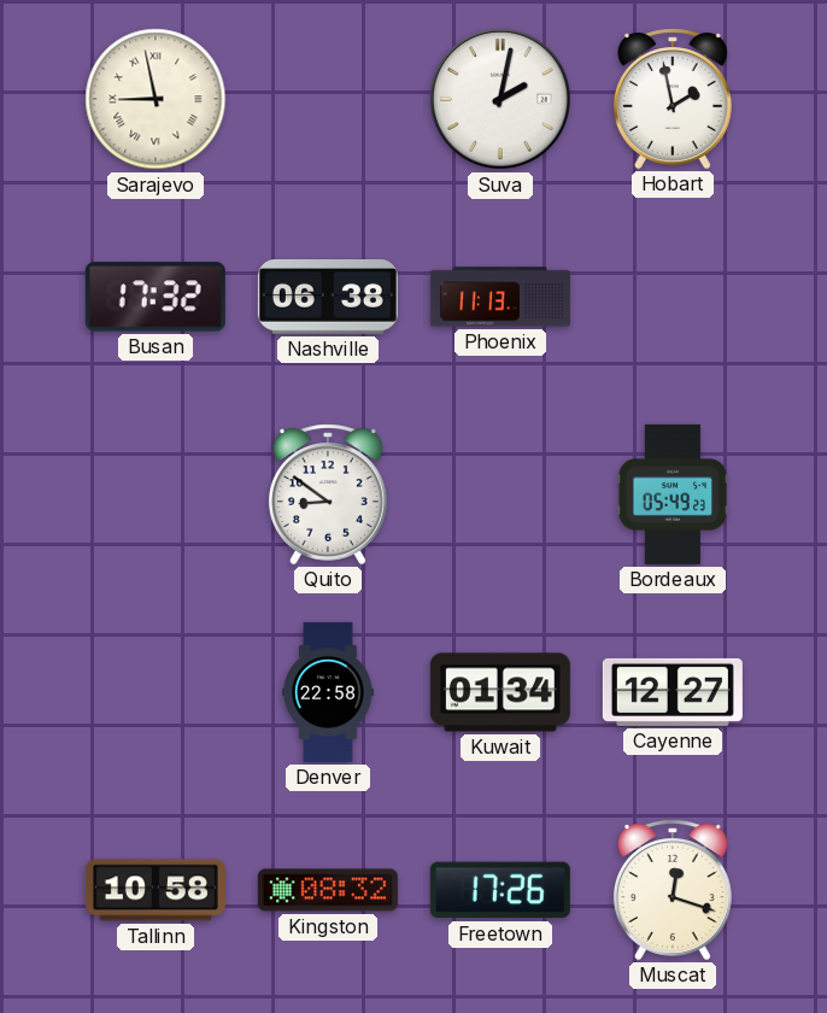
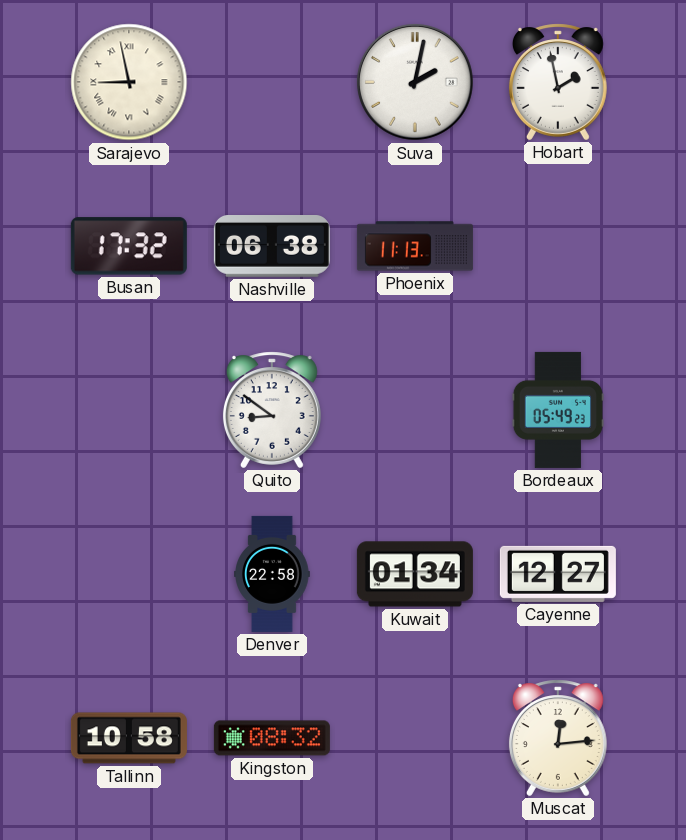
Freetown: 17:26 -> none (500, 890)
Muscat: 12:18 -> 12:14 (558, 738)
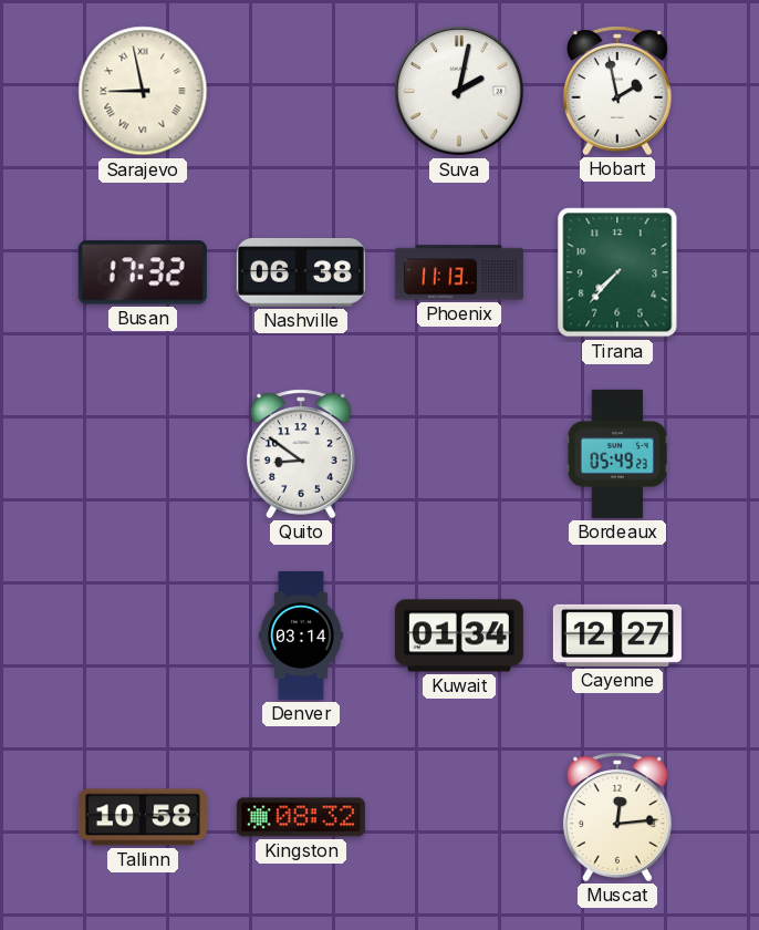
Tirana: none -> 7:37 (617, 272)
Denver: 22:58 -> 03:14 (301, 635)
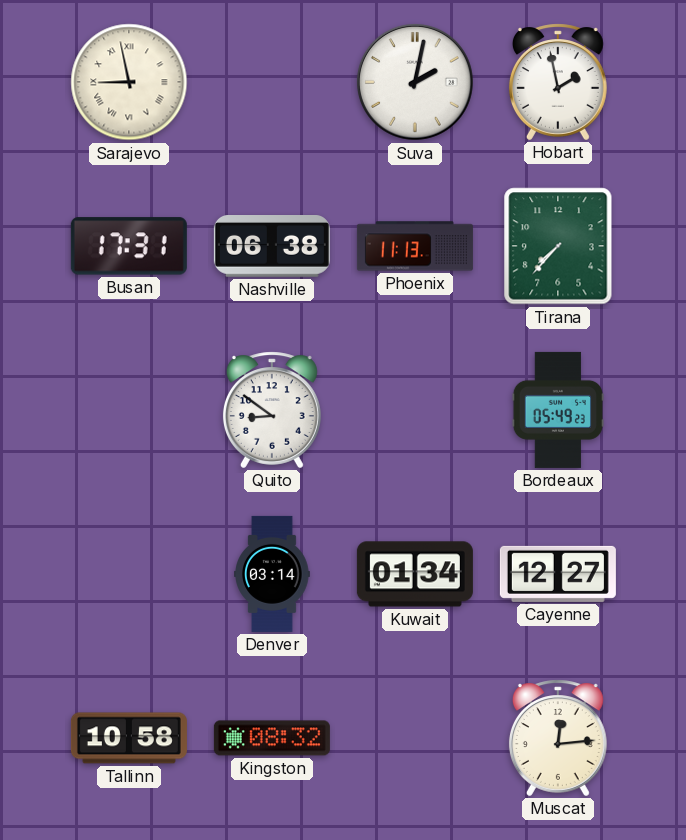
Busan: 17:32 -> 17:31 (129, 246)
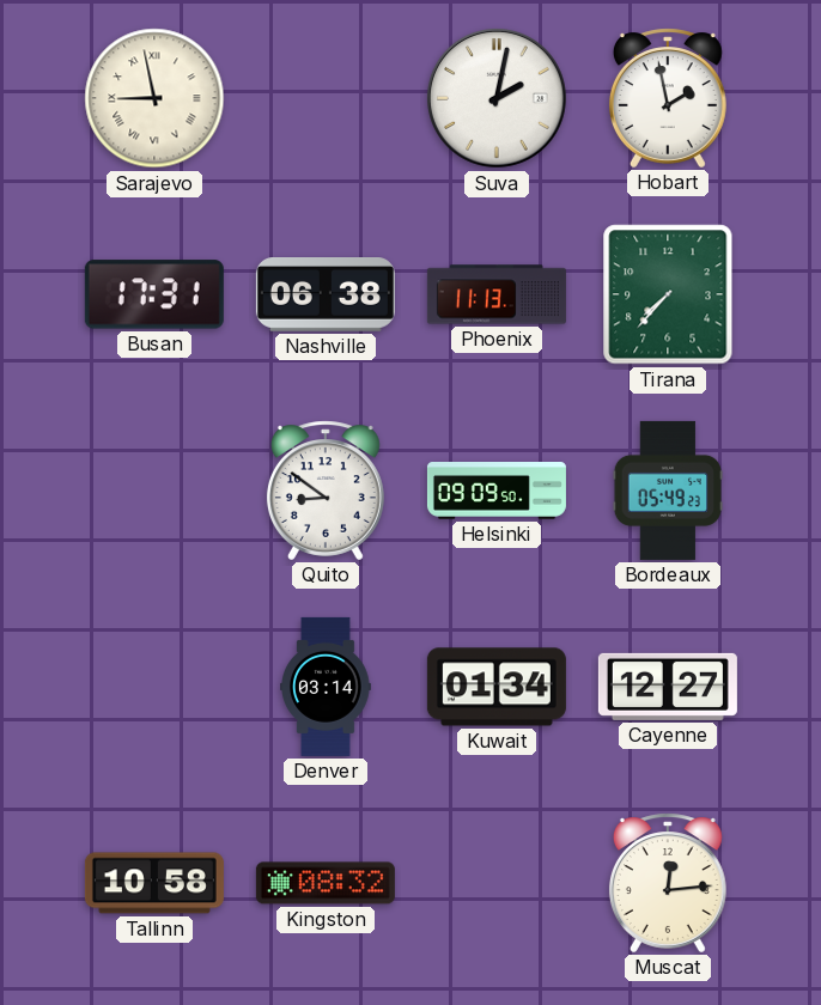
Helsinki: none -> 09:09 (497, 492)
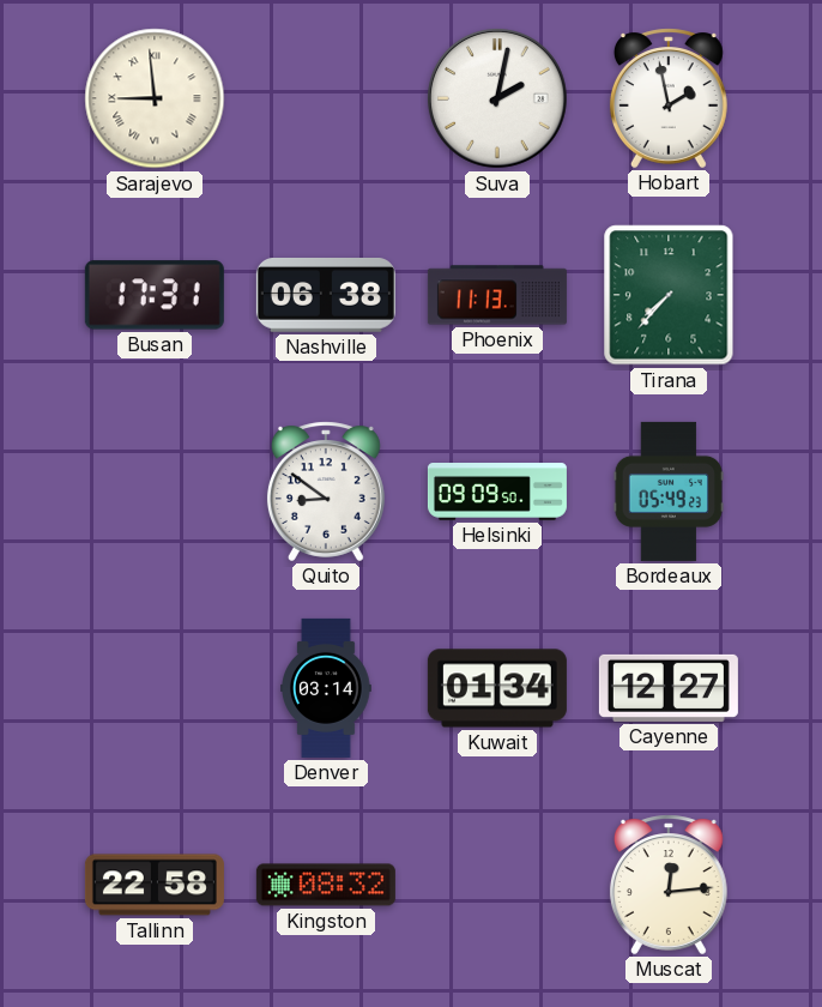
Sarajevo: 8:58 -> 8:59 (155, 98)
Tallinn: 10:58 -> 22:58 (155, 885)
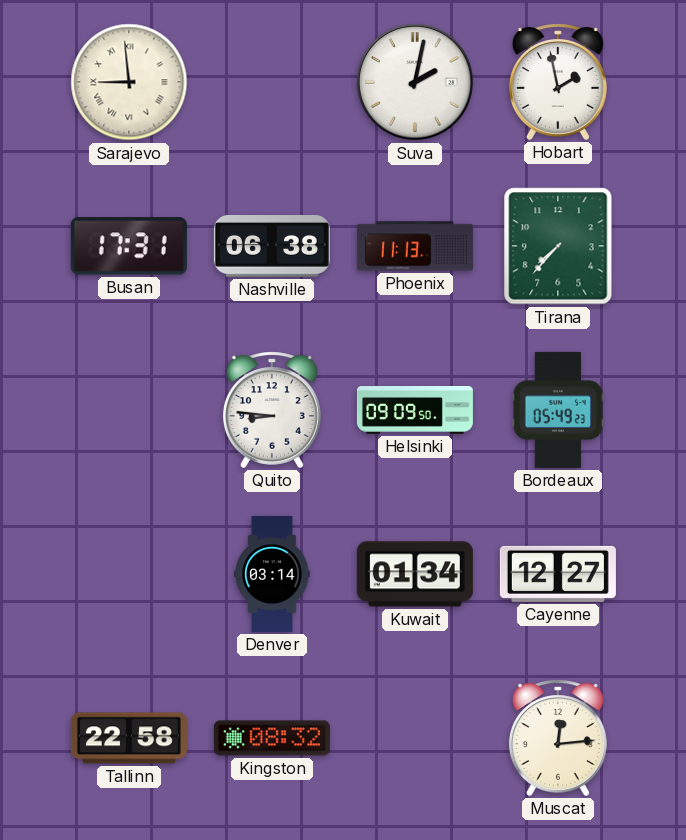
Quito: 8:51 -> 8:46 (272, 410)
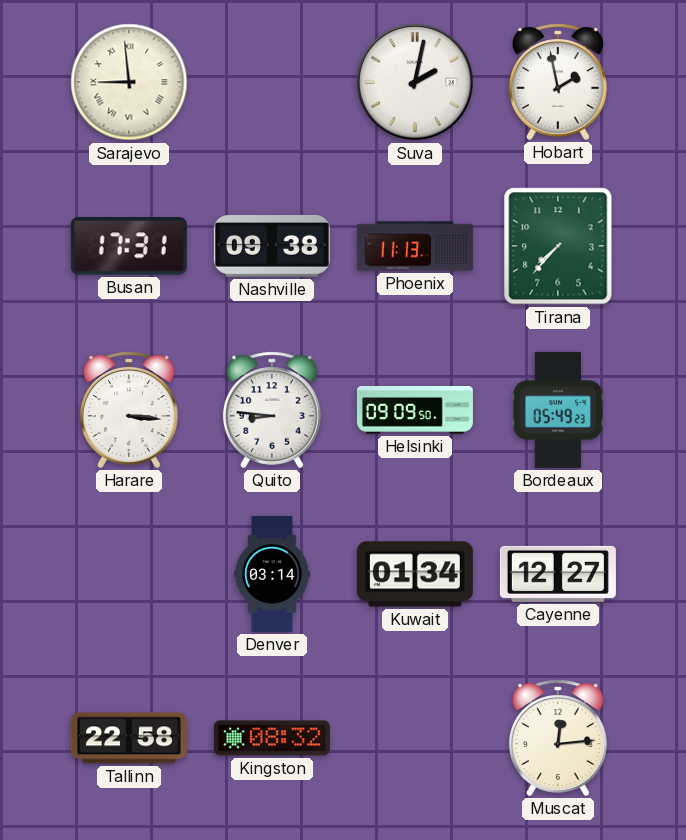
Nashville: 06:38 -> 09:38 (272, 247)
Harare: none -> 3:16 (129, 410)
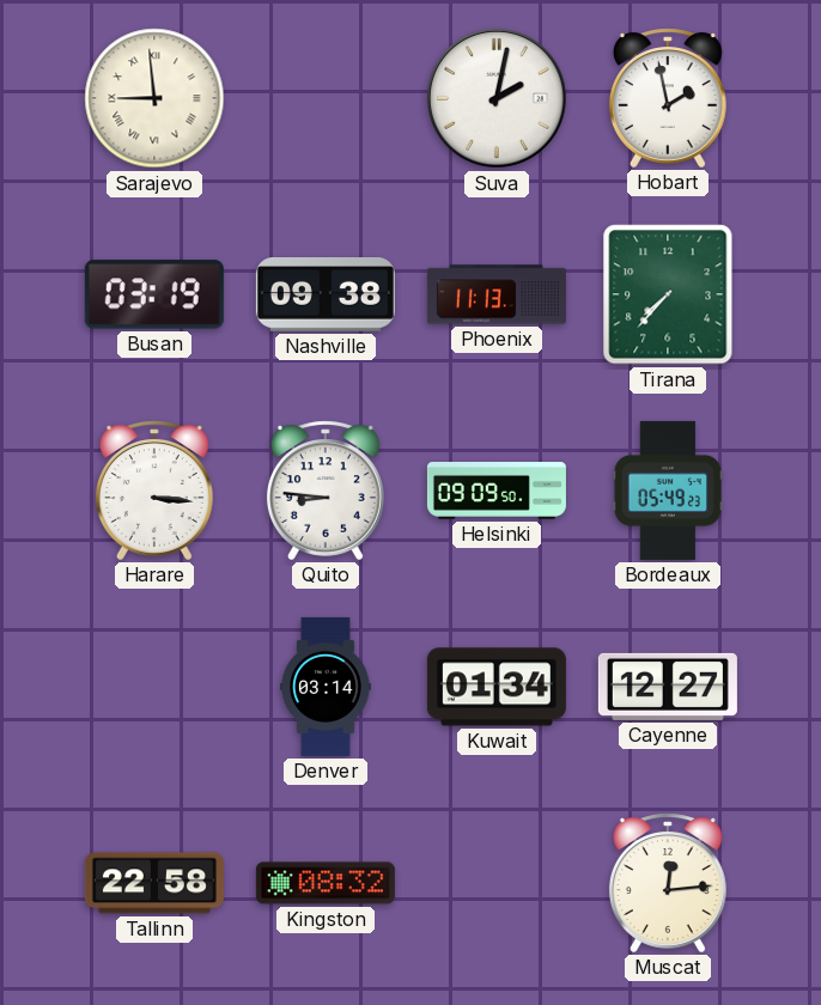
Busan: 17:31 -> 03:19 (154, 294)
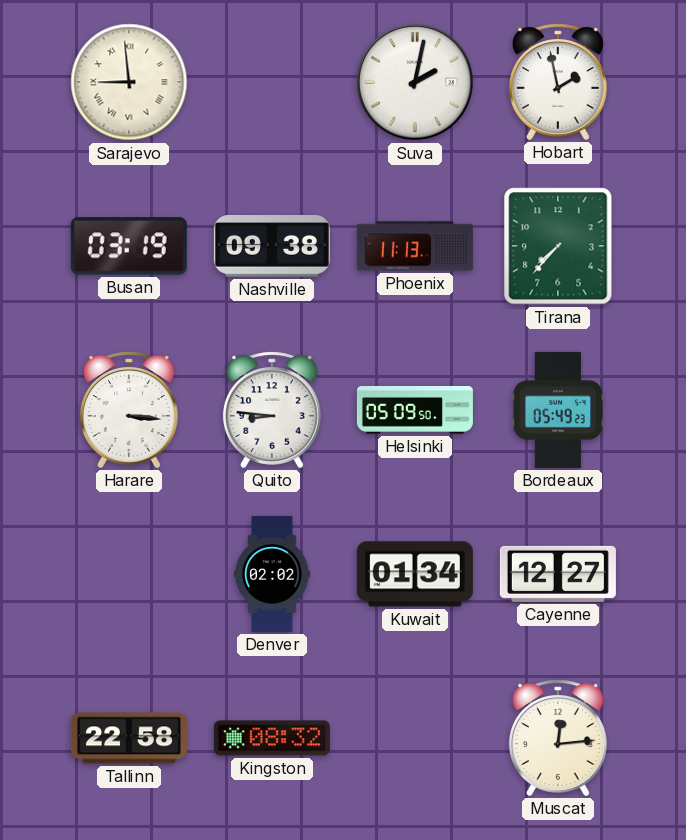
Helsinki: 09:09 -> 05:09 (415, 411)
Denver: 03:14 -> 02:02 (272, 574)
